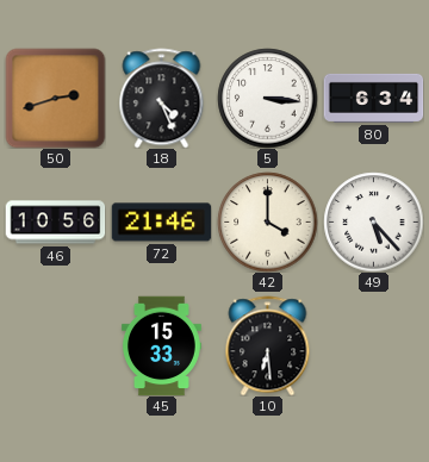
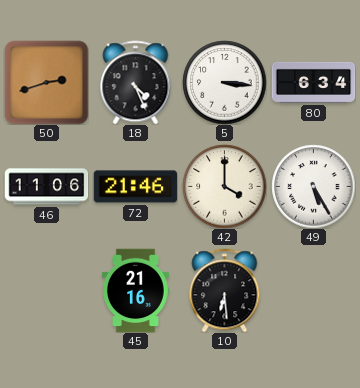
46: 10:56 -> 11:06 (46, 187)
49: 5:23 -> 5:25 (313, 186)
45: 15:33 -> 21:16 (135, 290)
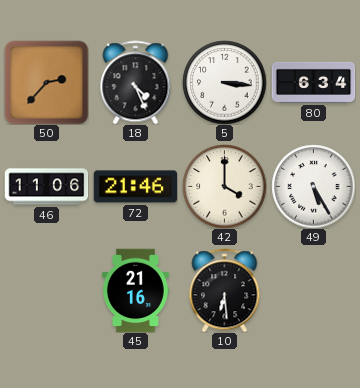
50: 2:42 -> 2:37 (46, 82)
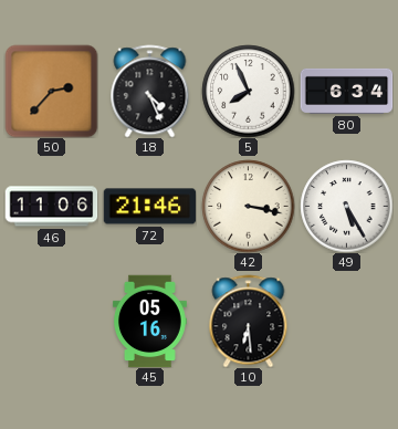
5: 3:16 -> 7:56 (248, 91)
42: 4:00 -> 3:17 (248, 206)
45: 21:16 -> 05:16 (149, 321)
